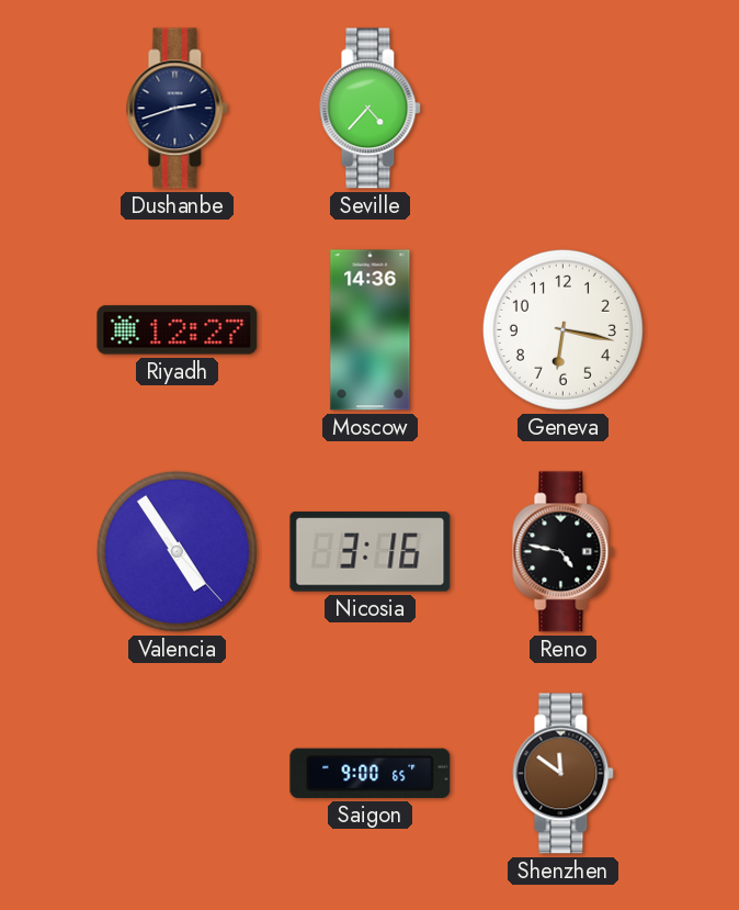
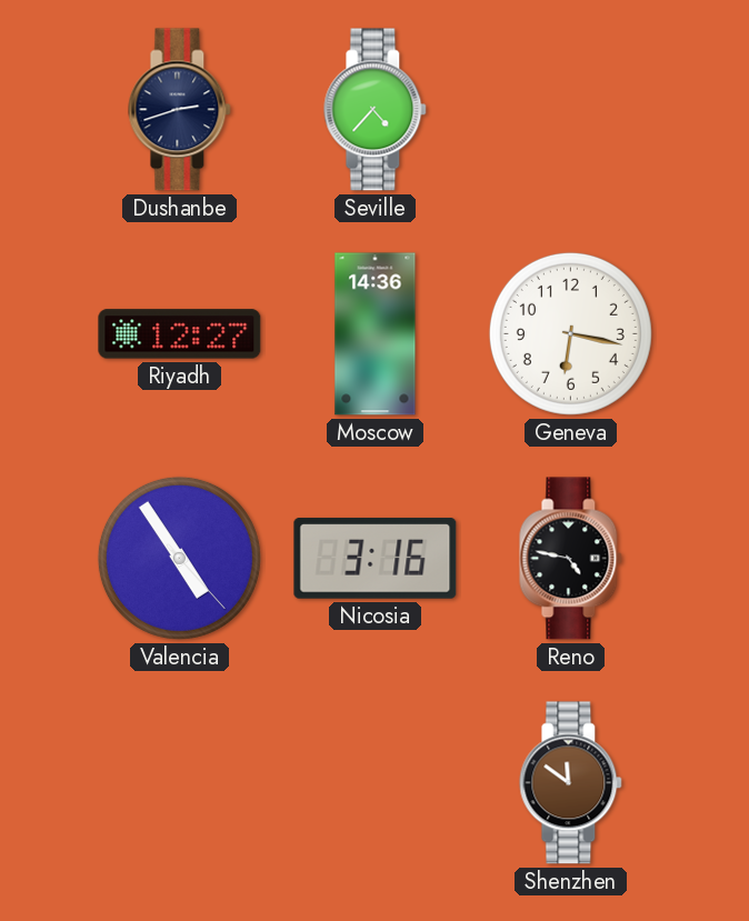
Saigon: 9:00 -> none (371, 773)
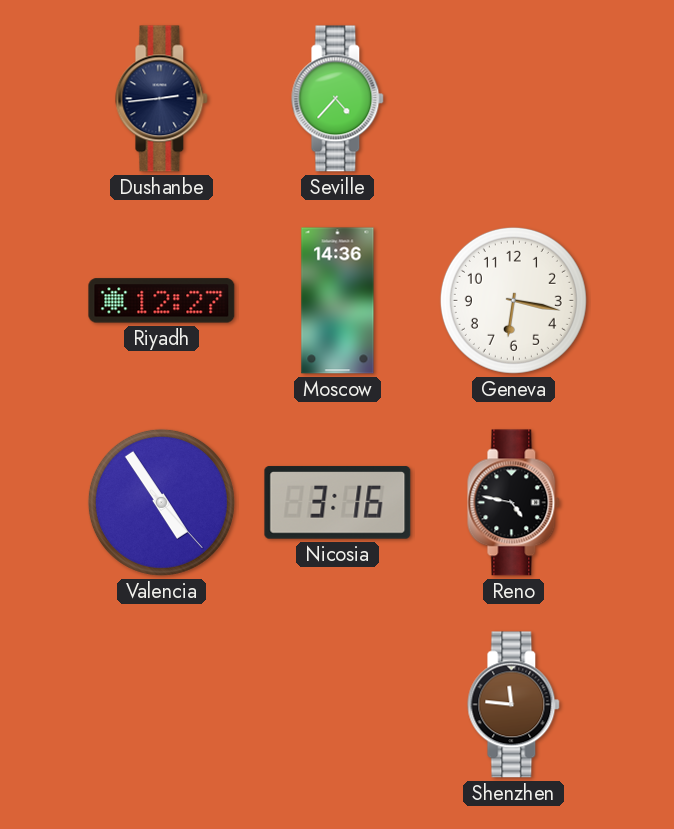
Dushanbe: 2:42 -> 2:44 (162, 99)
Shenzhen: 11:51 -> 11:46 (514, 705)
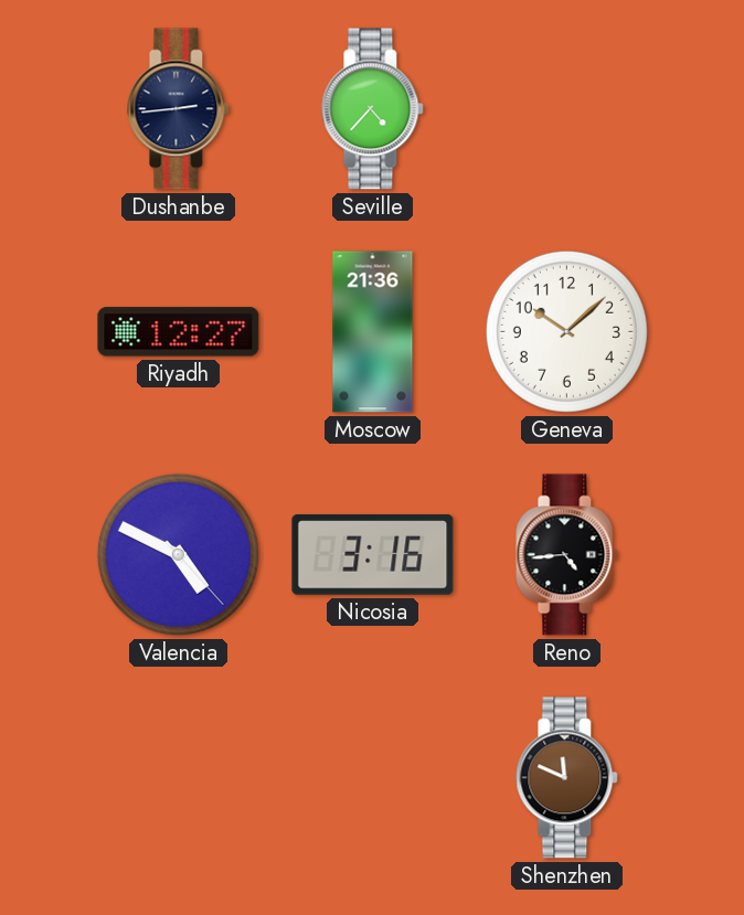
Moscow: 14:36 -> 21:36 (373, 332)
Geneva: 6:17 -> 10:08 (566, 331)
Valencia: 4:54 -> 4:49 (178, 554)
Reno: 4:47 -> 4:44 (567, 555)
Shenzhen: 11:46 -> 11:49 (567, 778)
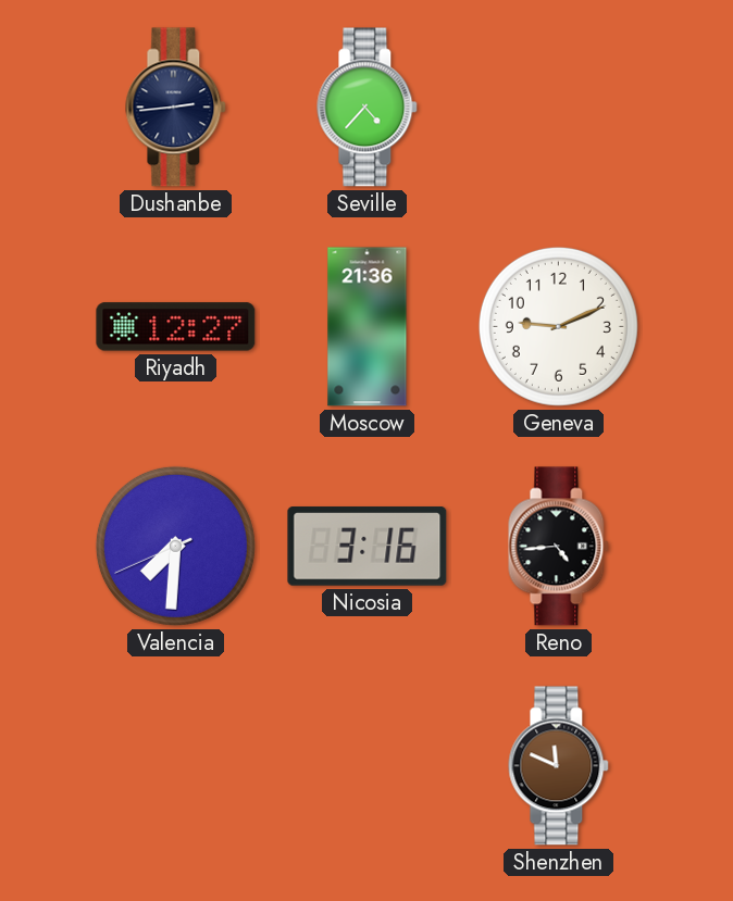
Geneva: 10:08 -> 9:11 (558, 326)
Valencia: 4:49 -> 7:30 (175, 546)
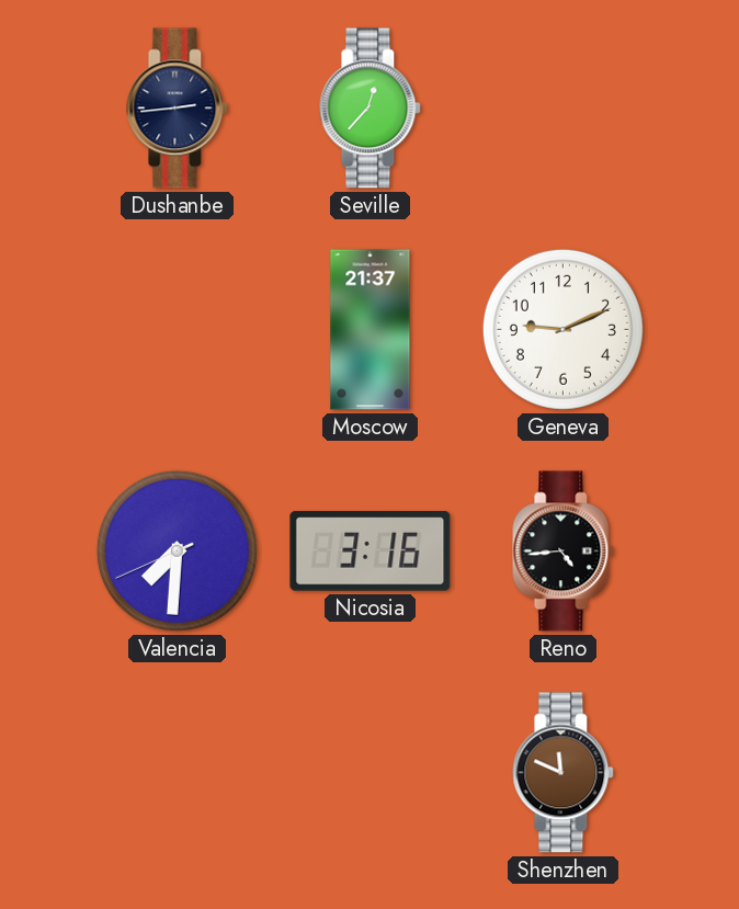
Seville: 4:37 -> 12:37 (371, 109)
Riyadh: 12:27 -> none (176, 327)
Moscow: 21:36 -> 21:37 (371, 330)
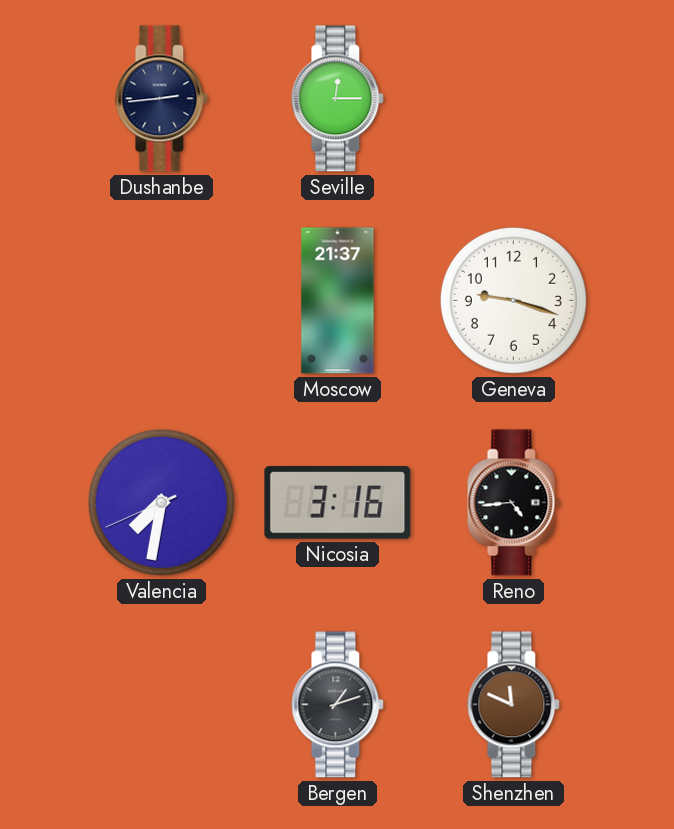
Seville: 12:37 -> 12:15 (338, 99)
Geneva: 9:11 -> 9:18 (513, 300)
Valencia: 7:30 -> 7:31 (161, 502)
Bergen: none -> 1:12 (338, 705)
